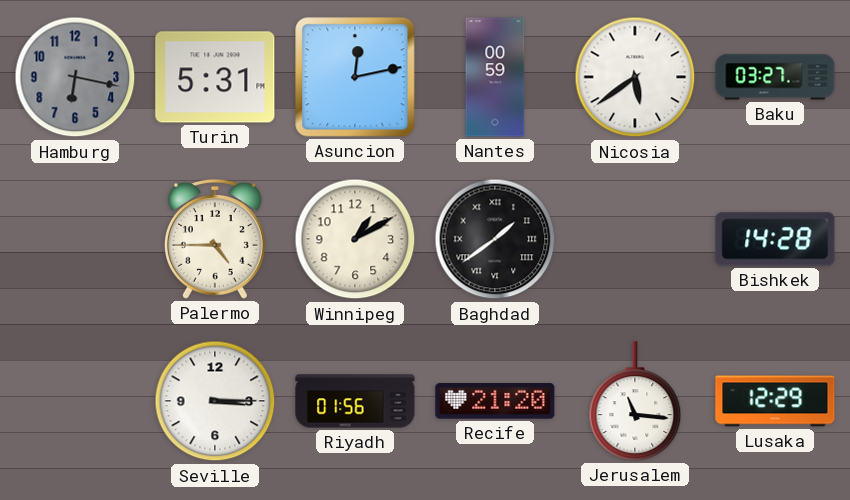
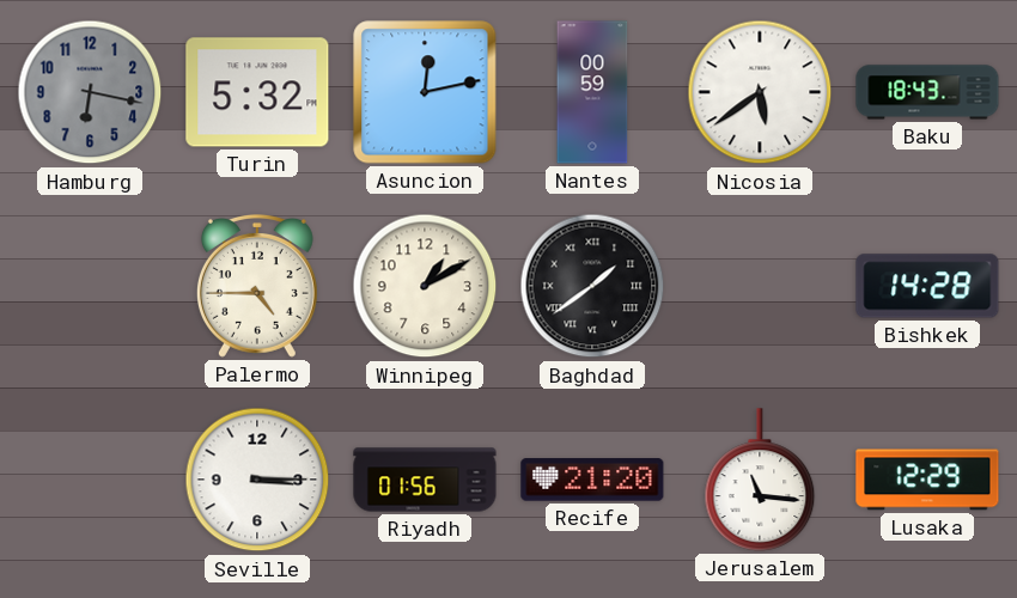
Turin: 5:31 -> 5:32 (257, 92)
Baku: 03:27 -> 18:43 (927, 92)
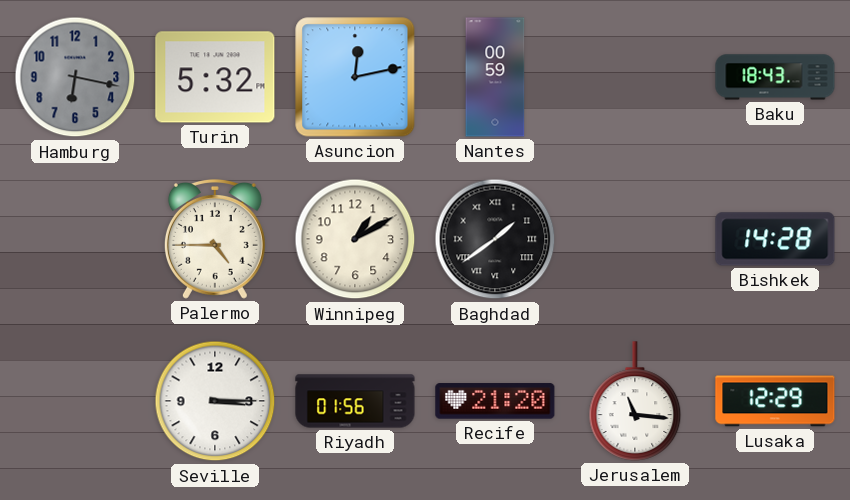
Nicosia: 5:39 -> none (760, 92)
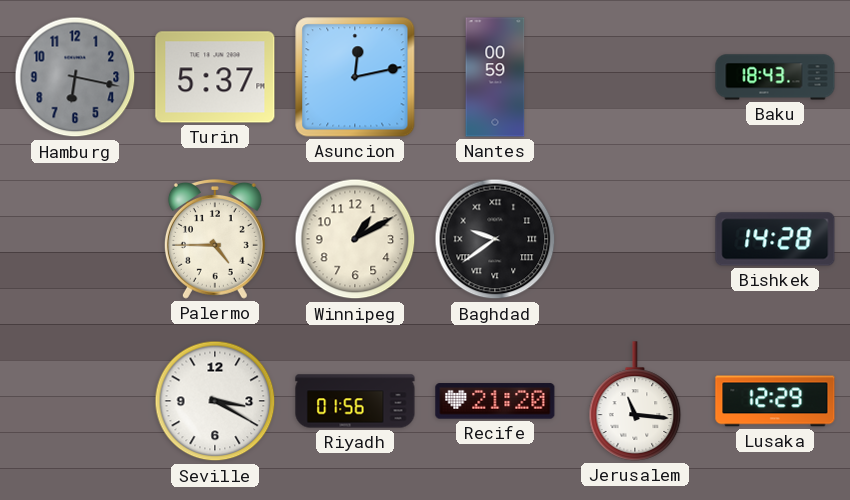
Turin: 5:32 -> 5:37 (215, 77)
Baghdad: 1:39 -> 9:39 (495, 239)
Seville: 3:15 -> 3:20 (215, 401)
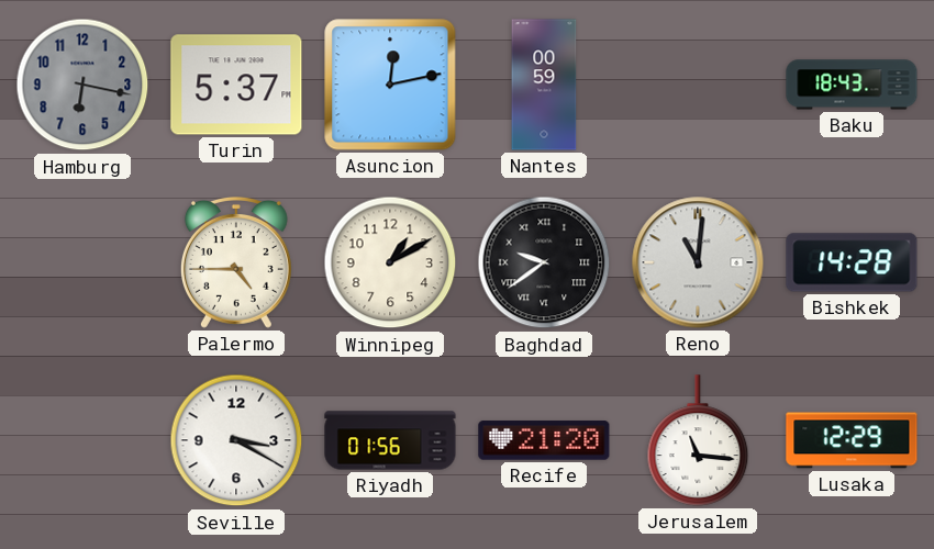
Reno: none -> 11:01 (698, 262)
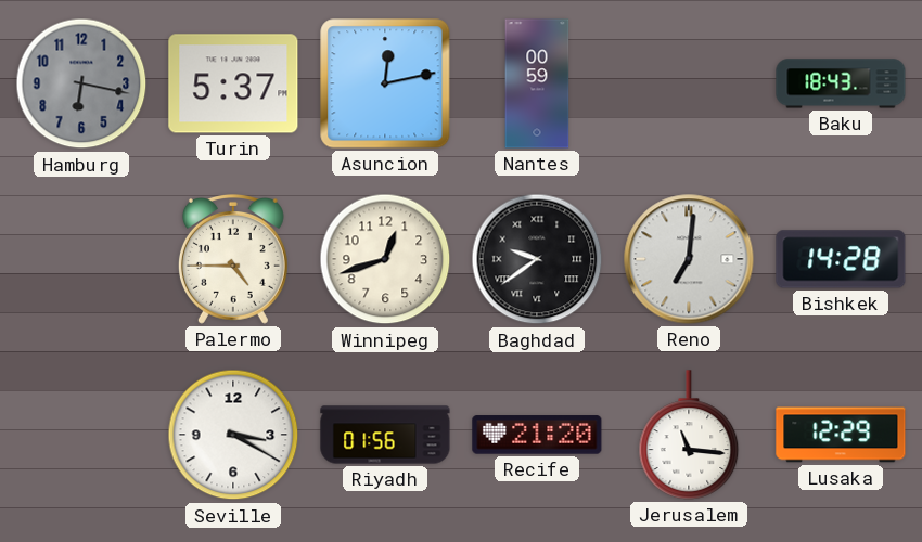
Winnipeg: 1:10 -> 12:42 (385, 259)
Reno: 11:01 -> 7:01 (689, 259)
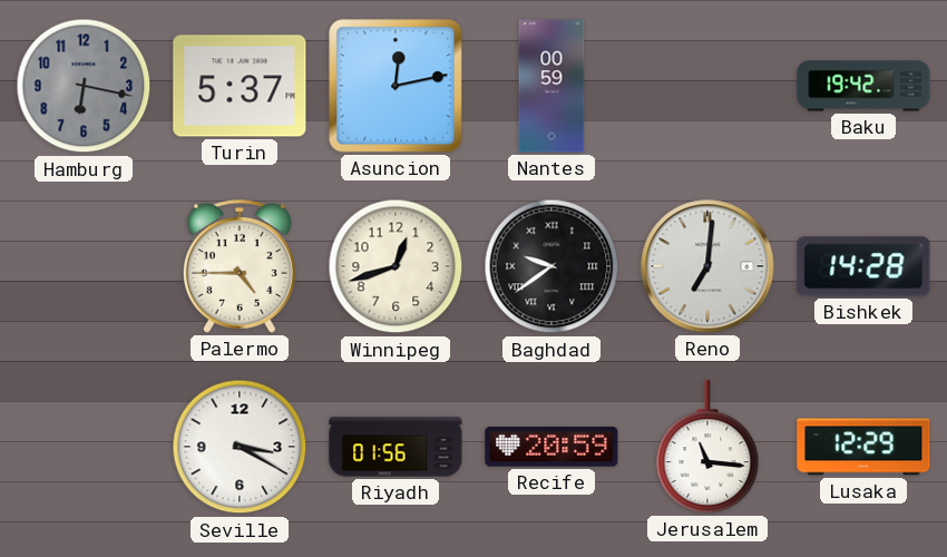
Baku: 18:43 -> 19:42 (863, 86)
Recife: 21:20 -> 20:59 (551, 447)
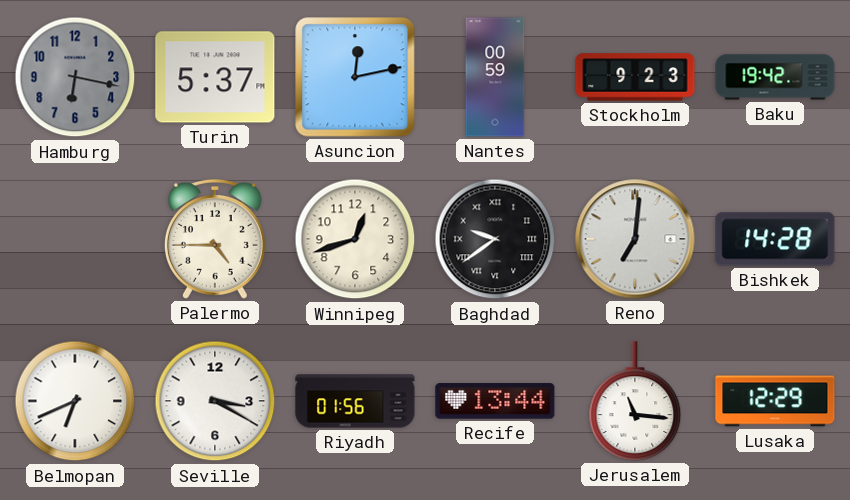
Stockholm: none -> 9:23 (635, 77)
Belmopan: none -> 6:41 (75, 401)
Recife: 20:59 -> 13:44 (495, 401)
